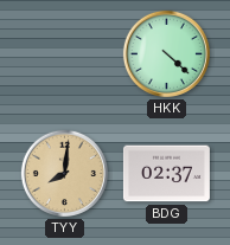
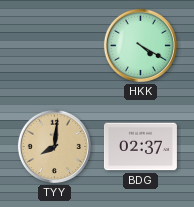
HKK: 4:22 -> 4:20 (140, 45)
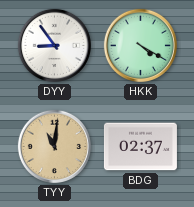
DYY: none -> 8:54 (54, 45)
TYY: 8:01 -> 11:01 (54, 146)
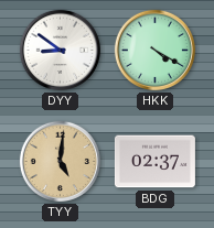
DYY: 8:54 -> 8:51 (60, 50)
TYY: 11:01 -> 5:01 (60, 161)
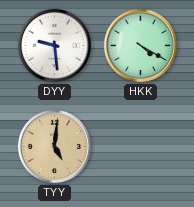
DYY: 8:51 -> 9:29 (54, 45)
BDG: 02:37 -> none (154, 162)
